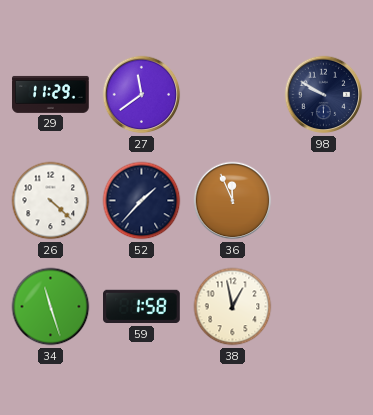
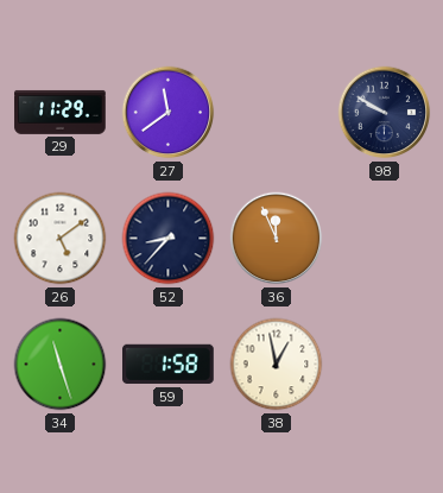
26: 4:22 -> 5:09 (61, 239)
52: 1:37 -> 8:37 (169, 239)
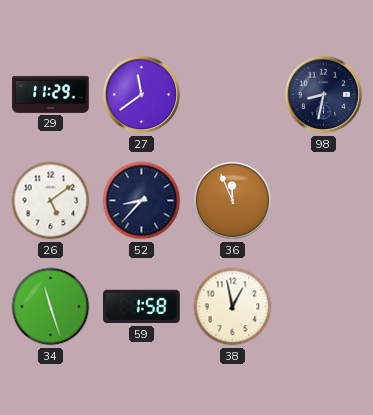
98: 9:50 -> 8:32 (324, 95)
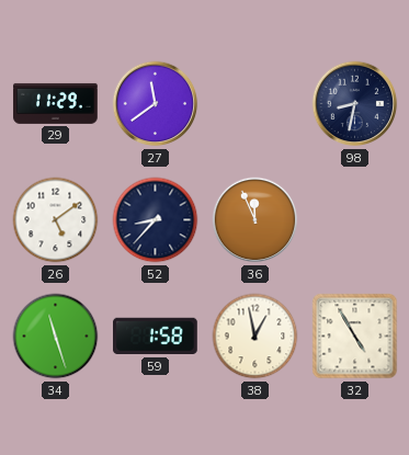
32: none -> 4:55 (355, 337)
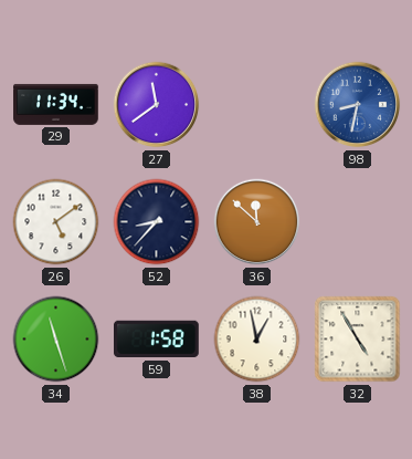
29: 11:29 -> 11:34 (56, 104)
98 dial: navy -> blue (358, 105)
36: 11:56 -> 11:52 (257, 222)
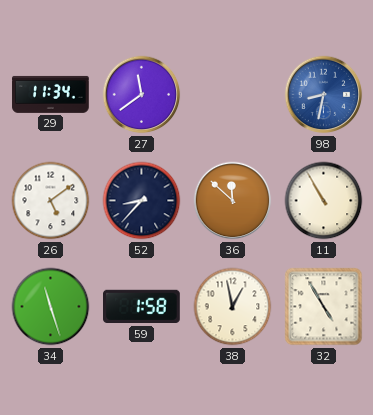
11: none -> 10:55 (324, 201)
